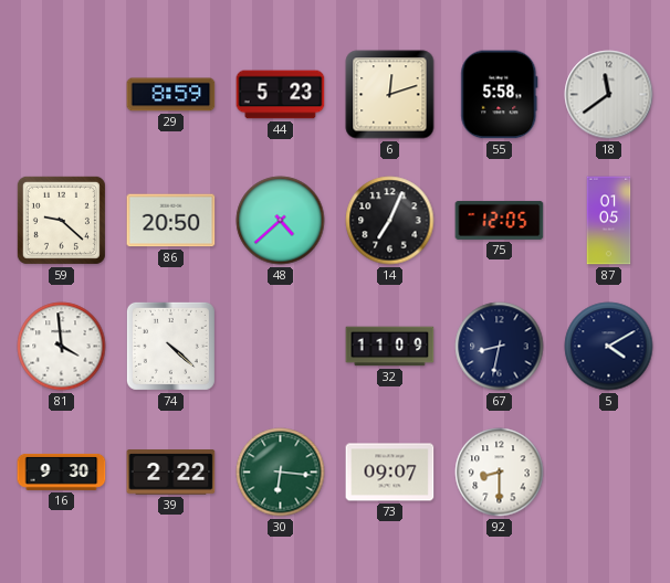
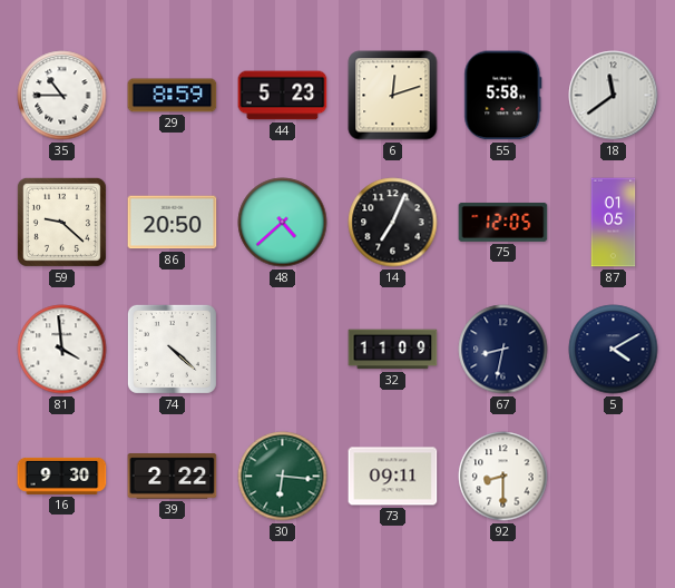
35: none -> 10:45 (62, 96)
73: 09:07 -> 09:11 (393, 477)
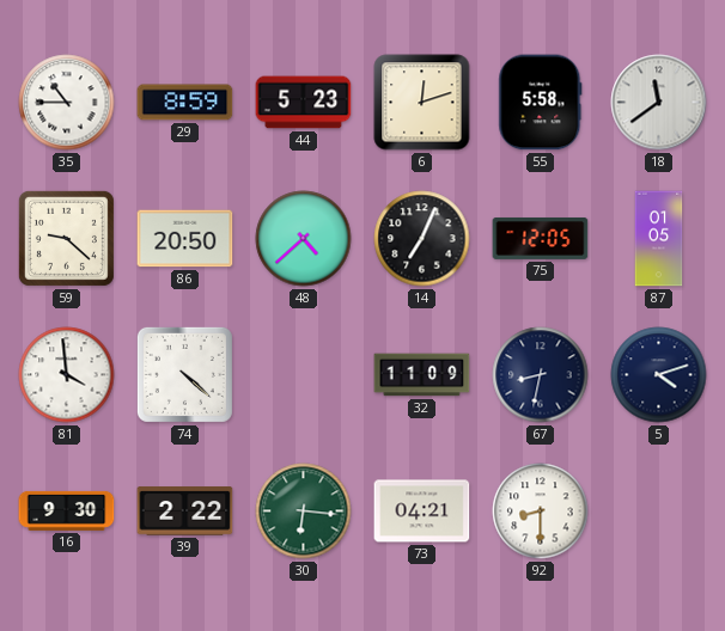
5: 4:10 -> 4:12 (659, 375)
73: 09:11 -> 04:21 (422, 511)
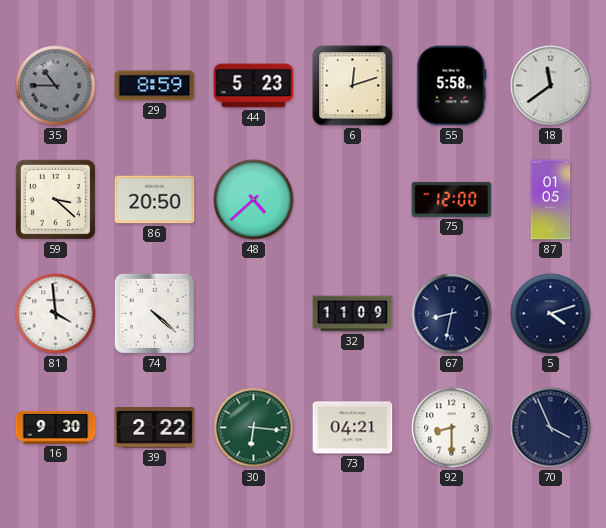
35 dial: white -> grey (56, 86)
59: 9:22 -> 3:22 (55, 199)
14: 7:04 -> none (422, 239)
75: 12:05 -> 12:00 (452, 199)
70: none -> 3:56 (551, 428)
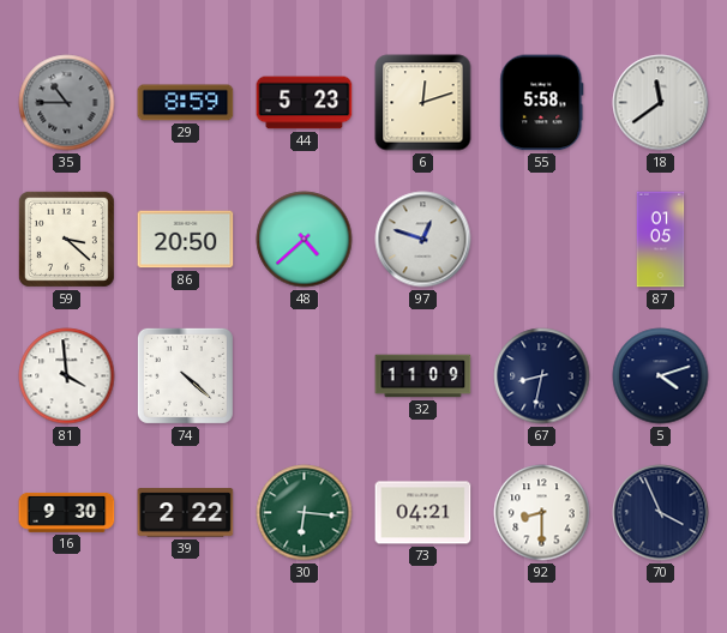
97: none -> 12:48 (423, 240)
75: 12:00 -> none (452, 199)
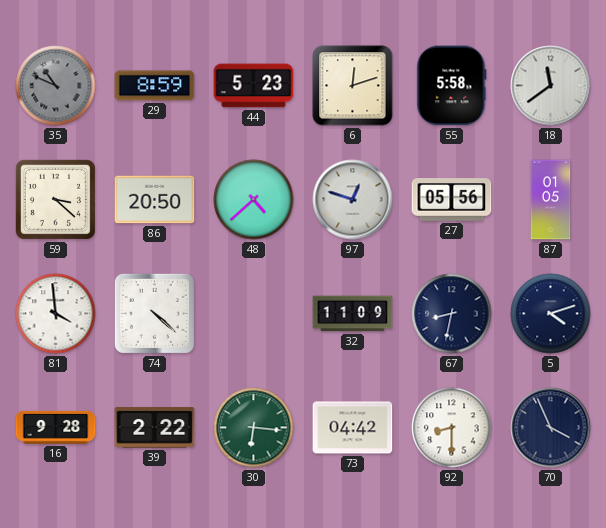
35: 10:45 -> 10:49 (56, 86)
27: none -> 05:56 (452, 200)
16: 9:30 -> 9:28 (56, 427)
73: 04:21 -> 04:42 (353, 428)
